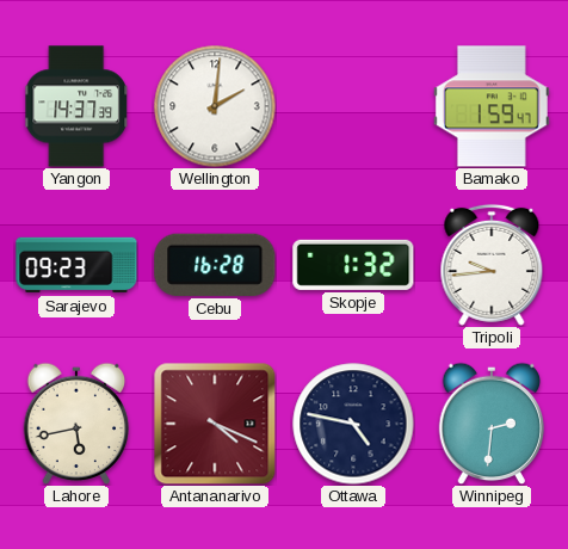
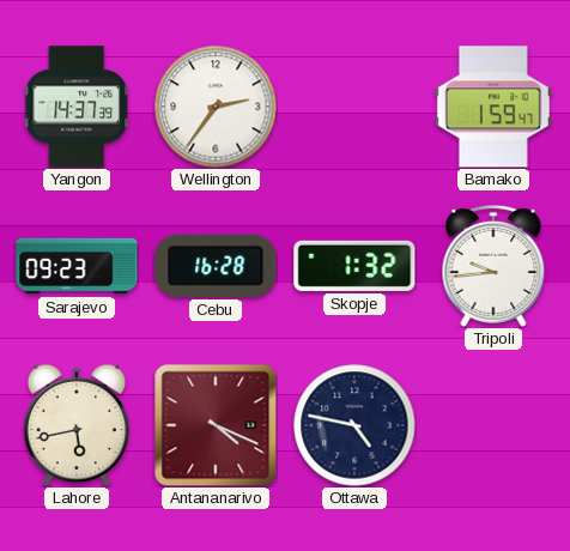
Wellington: 2:01 -> 2:36 (216, 107)
Winnipeg: 2:31 -> none (492, 424)
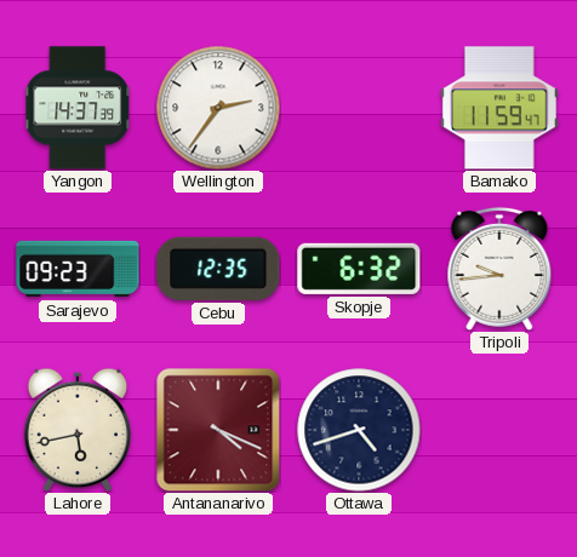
Bamako: 1:59 -> 11:59 (499, 108)
Cebu: 16:28 -> 12:35 (218, 269)
Skopje: 1:32 -> 6:32 (359, 269)
Ottawa: 4:47 -> 4:42 (359, 430)
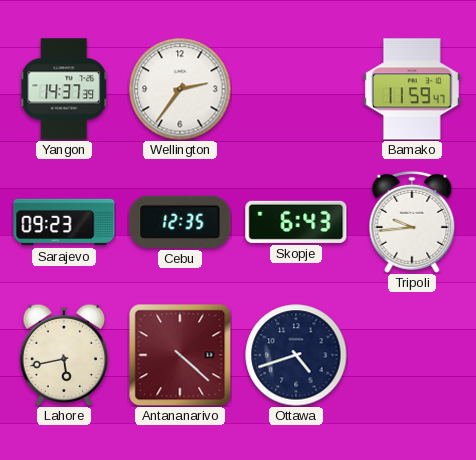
Skopje: 6:32 -> 6:43 (296, 222)
Antananarivo: 4:19 -> 4:22 (180, 355)
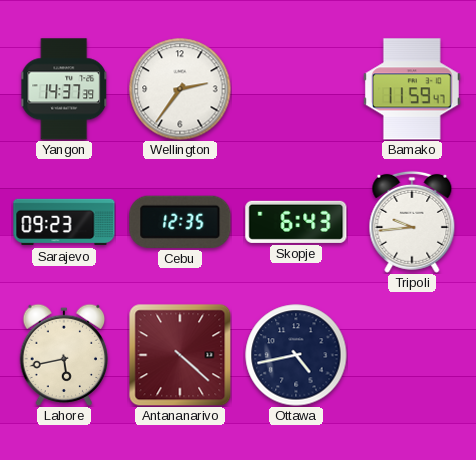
Ottawa: 4:42 -> 4:43 (296, 355)
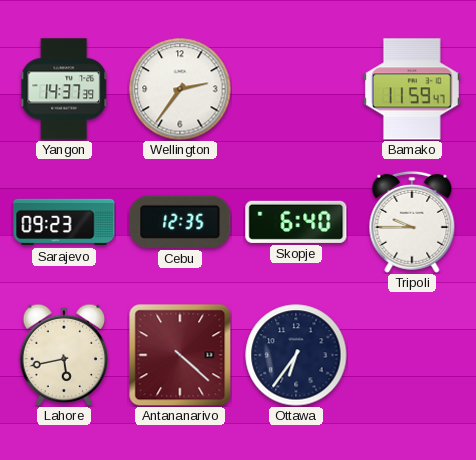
Skopje: 6:43 -> 6:40 (296, 222)
Tripoli: 9:44 -> 9:45 (412, 222)
Ottawa: 4:43 -> 6:36 (296, 355)
